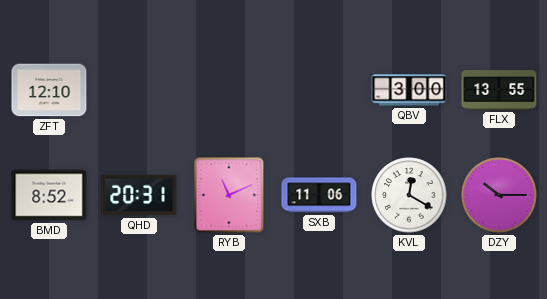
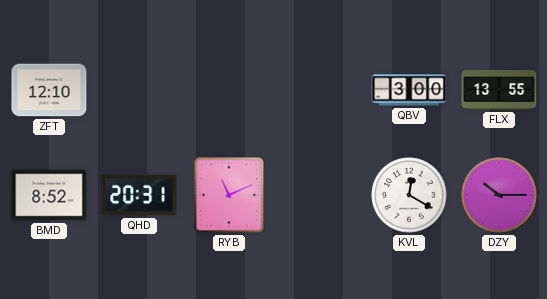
SXB: 11:06 -> none (319, 195)
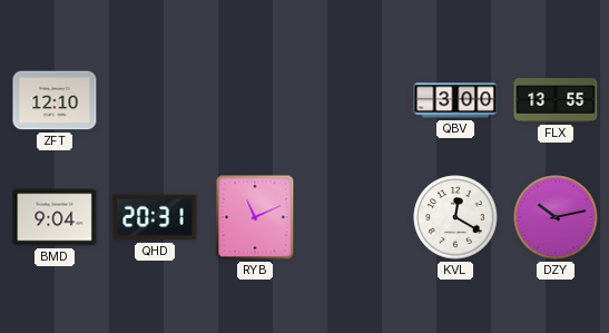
BMD: 8:52 -> 9:04 (55, 217)
DZY: 10:15 -> 10:13 (556, 217)
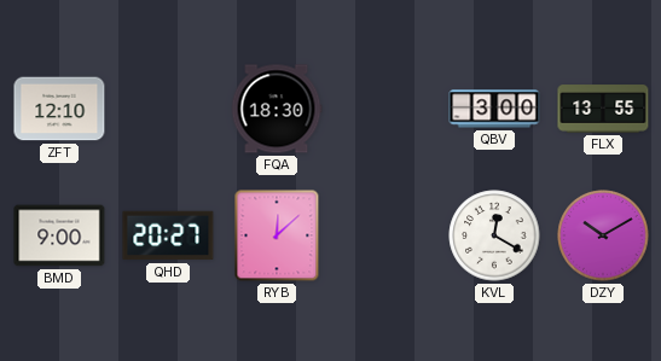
FQA: none -> 18:30 (277, 109)
BMD: 9:04 -> 9:00 (59, 235)
QHD: 20:31 -> 20:27 (168, 235)
RYB: 11:11 -> 12:08 (277, 235)
DZY: 10:13 -> 10:10 (603, 235)
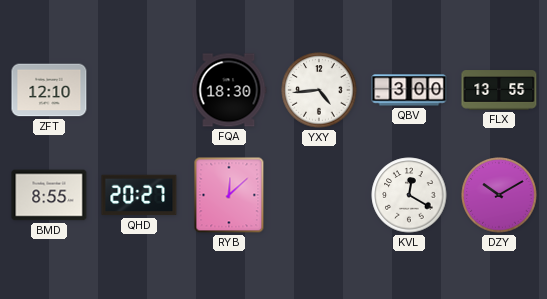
YXY: none -> 4:44 (319, 90)
BMD: 9:00 -> 8:55 (49, 195)
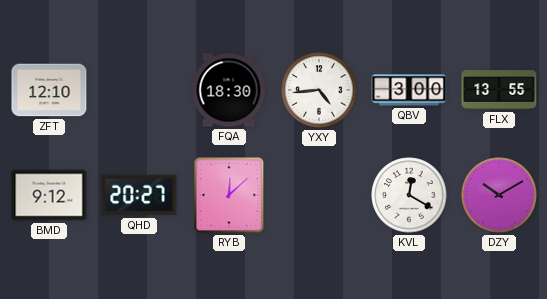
BMD: 8:55 -> 9:12 (49, 195)
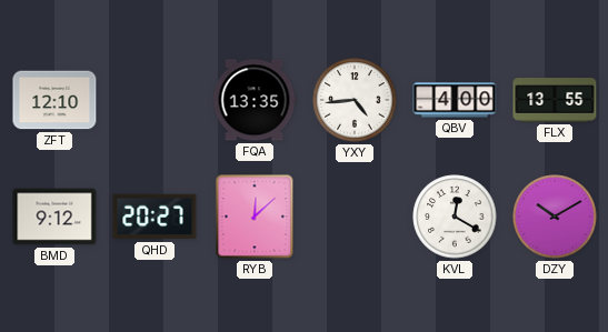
FQA: 18:30 -> 13:35 (255, 100)
QBV: 3:00 -> 4:00 (455, 100)
